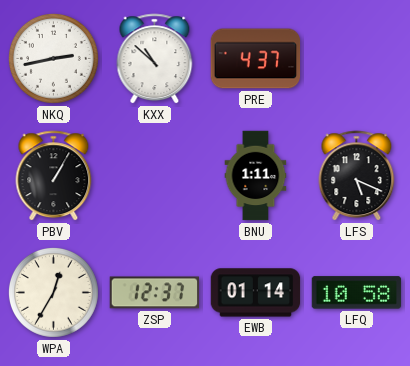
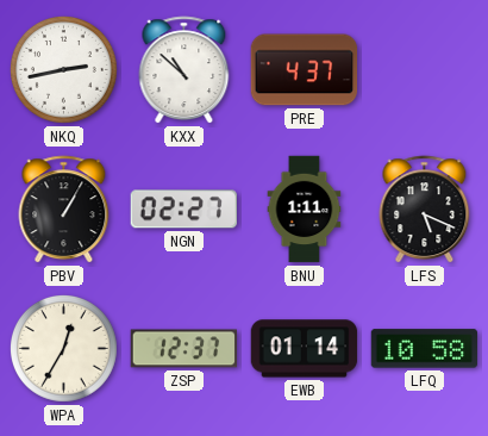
NGN: none -> 02:27 (183, 210)
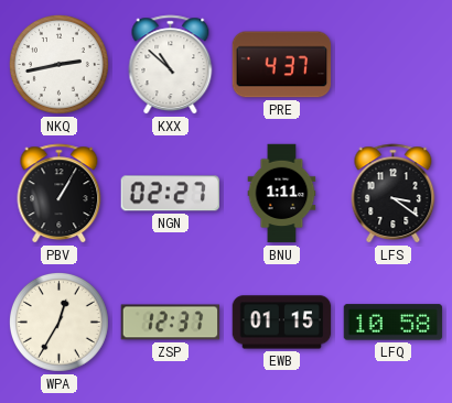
LFS: 5:19 -> 3:21 (394, 194)
EWB: 01:14 -> 01:15 (282, 323)
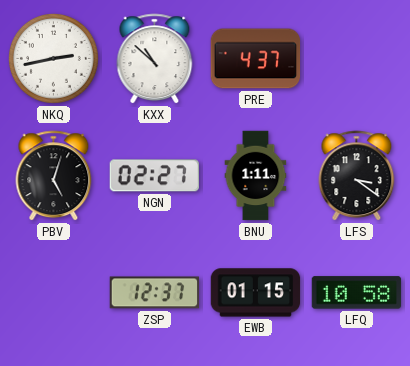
PBV: 1:05 -> 5:03 (54, 176)
WPA: 12:35 -> none (58, 322)
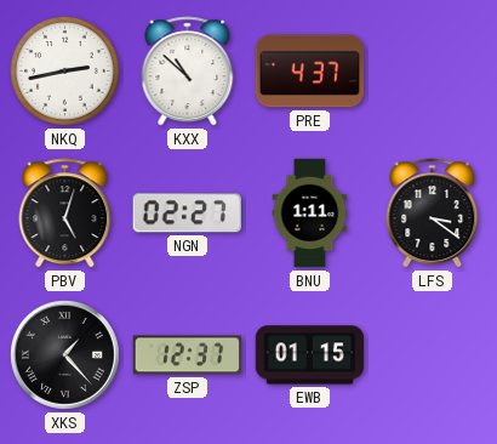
XKS: none -> 1:23 (64, 354)
LFQ: 10:58 -> none (357, 293)
